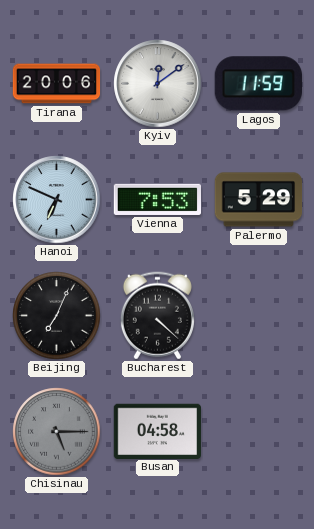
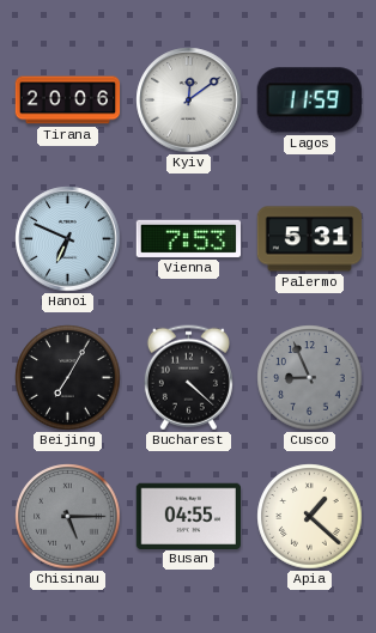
Palermo: 5:29 -> 5:31 (310, 239)
Beijing: 7:04 -> 7:05 (68, 378)
Cusco: none -> 8:56 (310, 378)
Busan: 04:58 -> 04:55 (188, 516)
Apia: none -> 1:22 (310, 517)
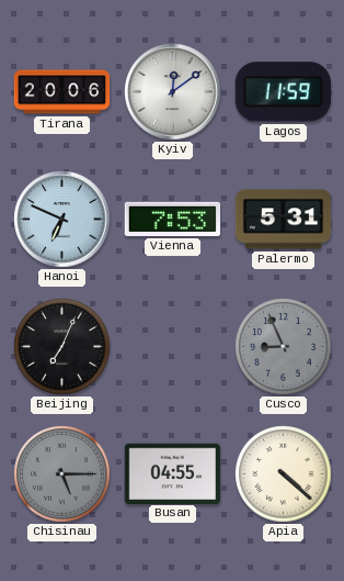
Beijing: 7:05 -> 7:04 (62, 347)
Bucharest: 4:22 -> none (188, 378)
Apia: 1:22 -> 4:22 (284, 474)
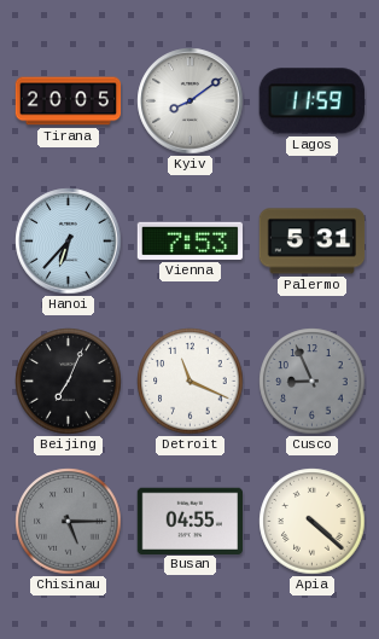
Tirana: 20:06 -> 20:05 (69, 101)
Kyiv: 12:09 -> 8:09 (191, 101)
Hanoi: 6:49 -> 6:37 (69, 242)
Detroit: none -> 11:19 (191, 382)
